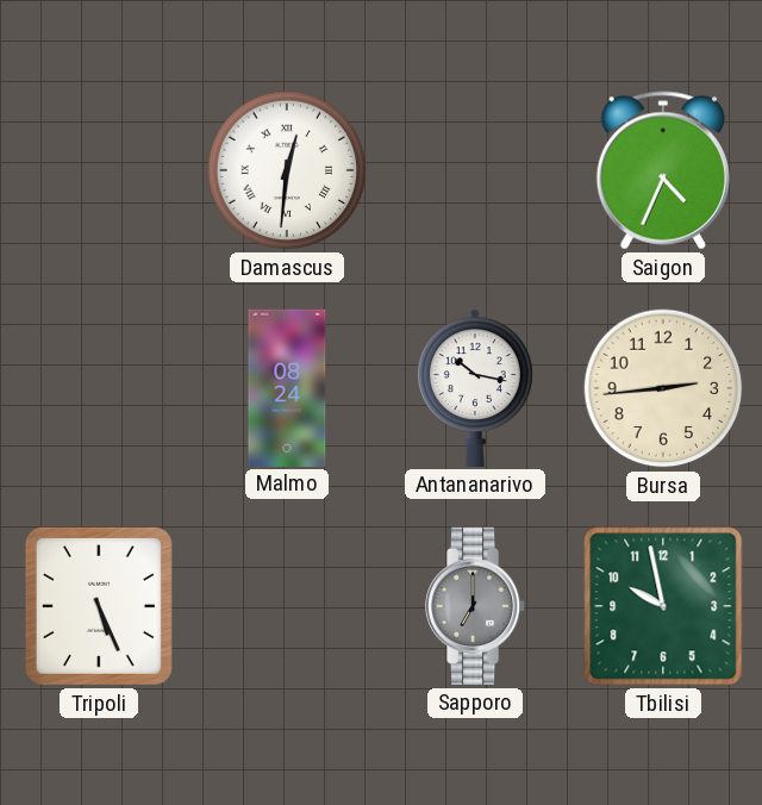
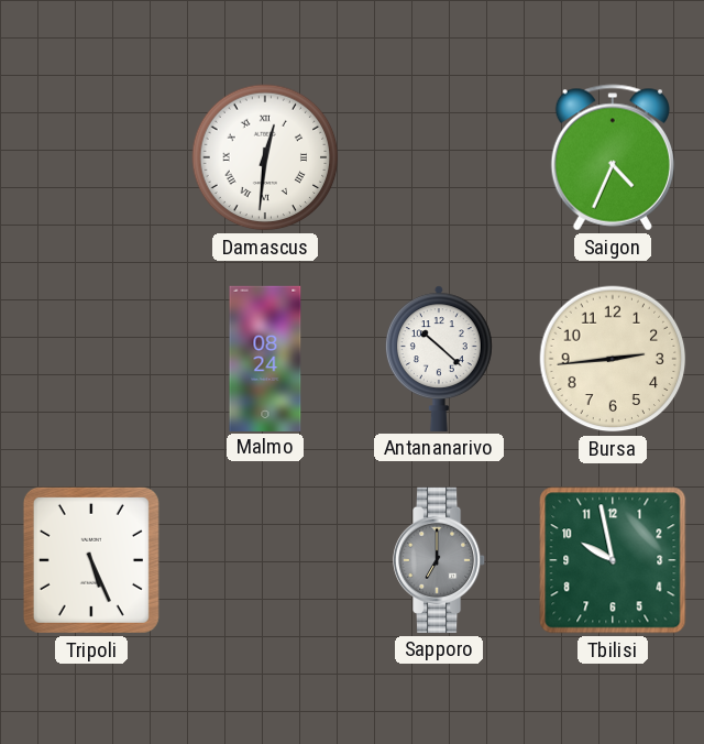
Antananarivo: 10:17 -> 10:22 (439, 359)
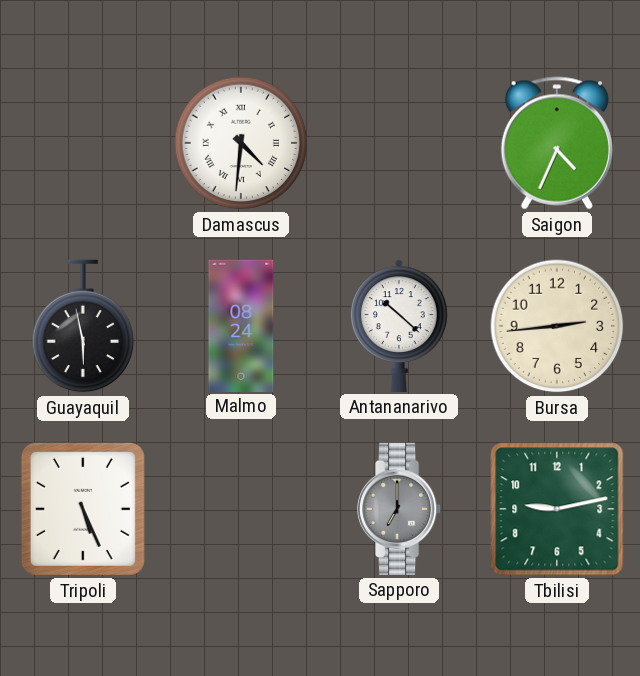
Damascus: 12:31 -> 4:31 (241, 143)
Guayaquil: none -> 5:58 (83, 326)
Tbilisi: 9:58 -> 9:13 (557, 509)
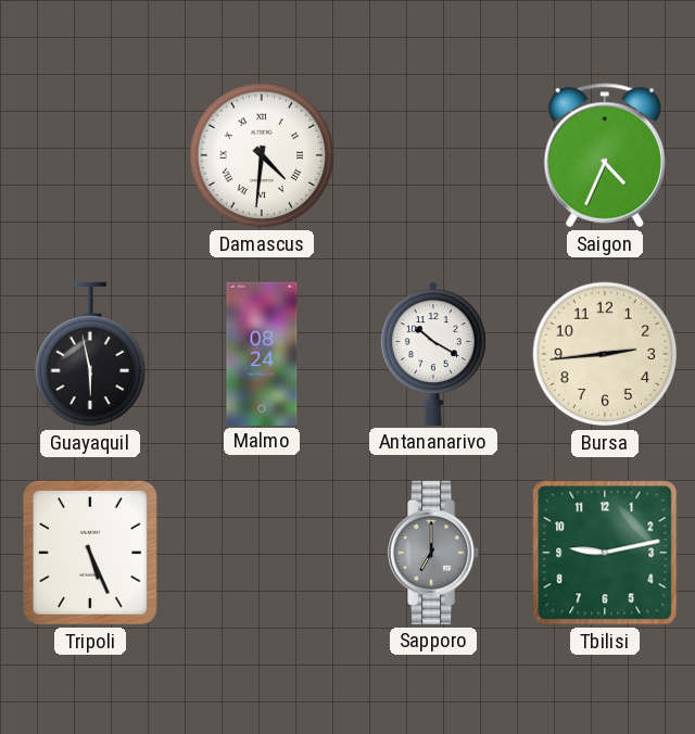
Antananarivo: 10:22 -> 10:20 (433, 354)
